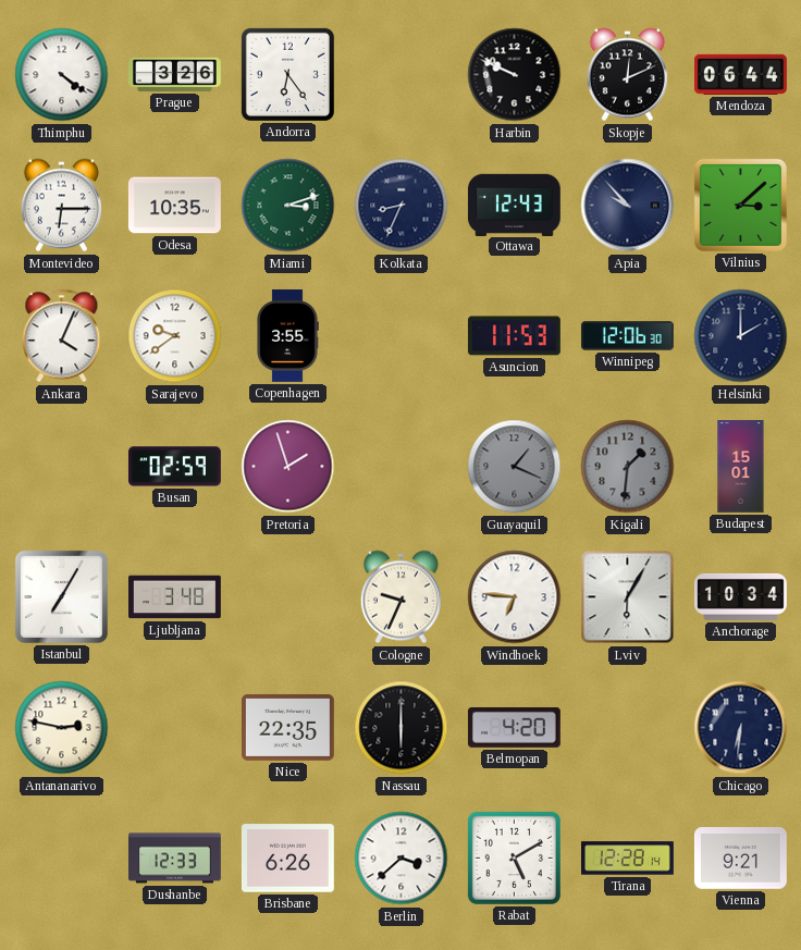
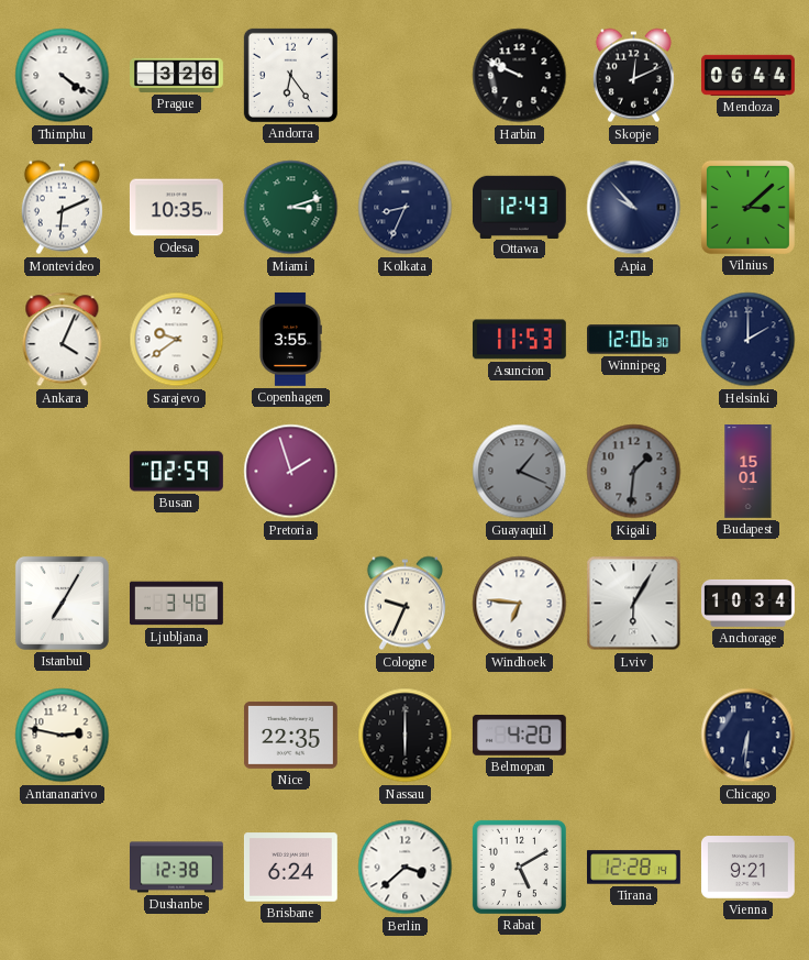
Montevideo: 6:15 -> 6:11 (62, 208)
Dushanbe: 12:33 -> 12:38 (177, 868)
Brisbane: 6:26 -> 6:24 (290, 868)
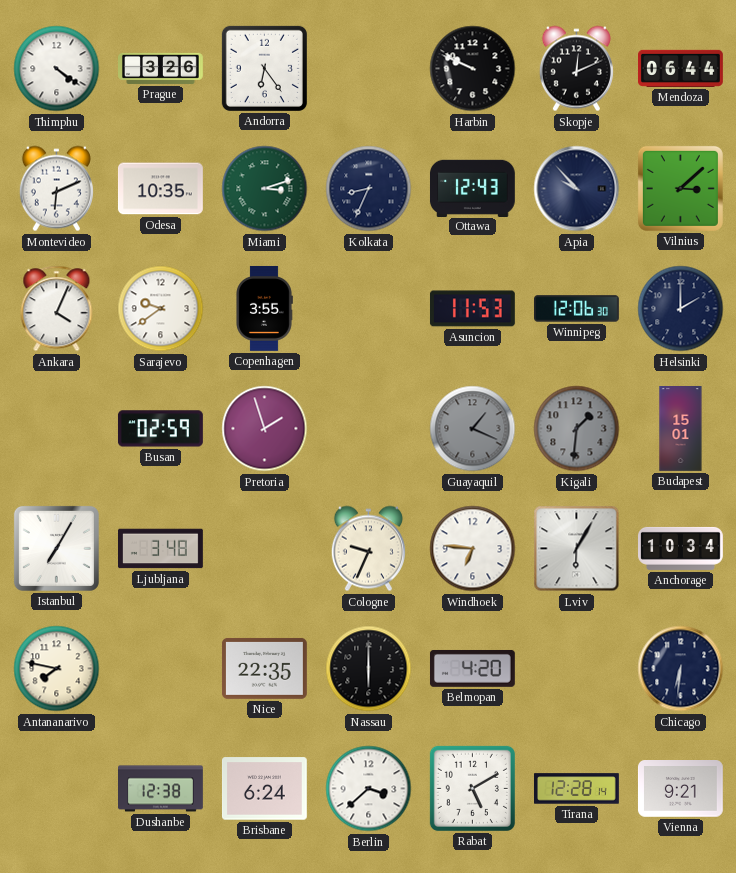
Antananarivo: 2:47 -> 7:47 (57, 669)
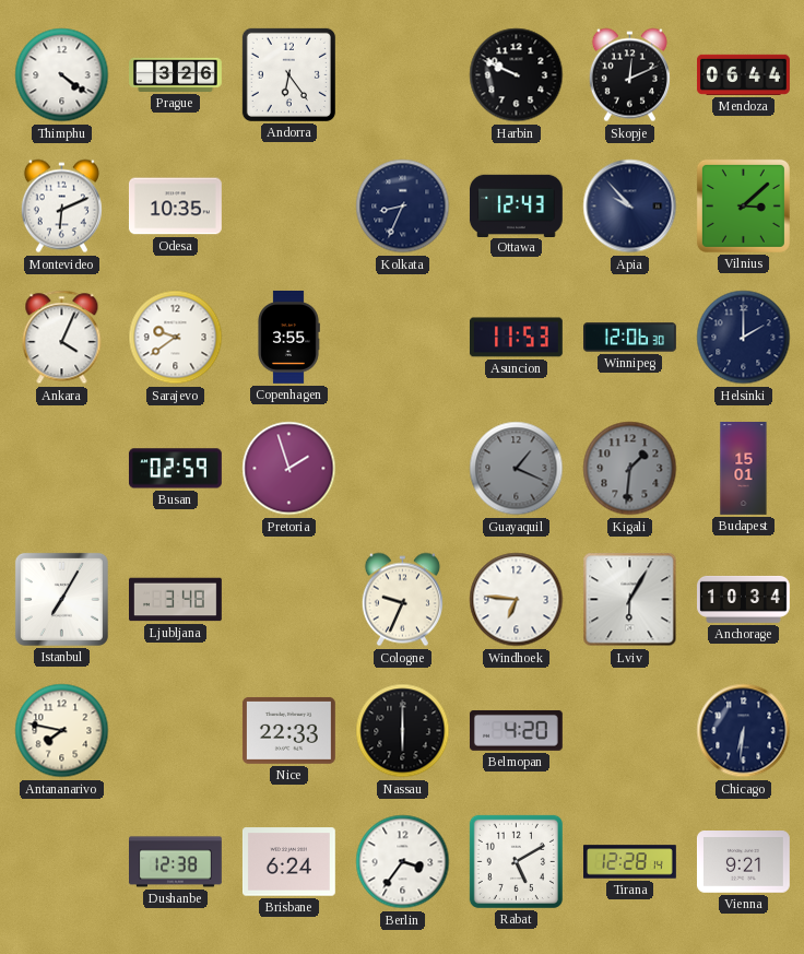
Miami: 3:12 -> none (265, 189)
Nice: 22:35 -> 22:33 (288, 730)
Berlin: 3:38 -> 3:36 (403, 862)
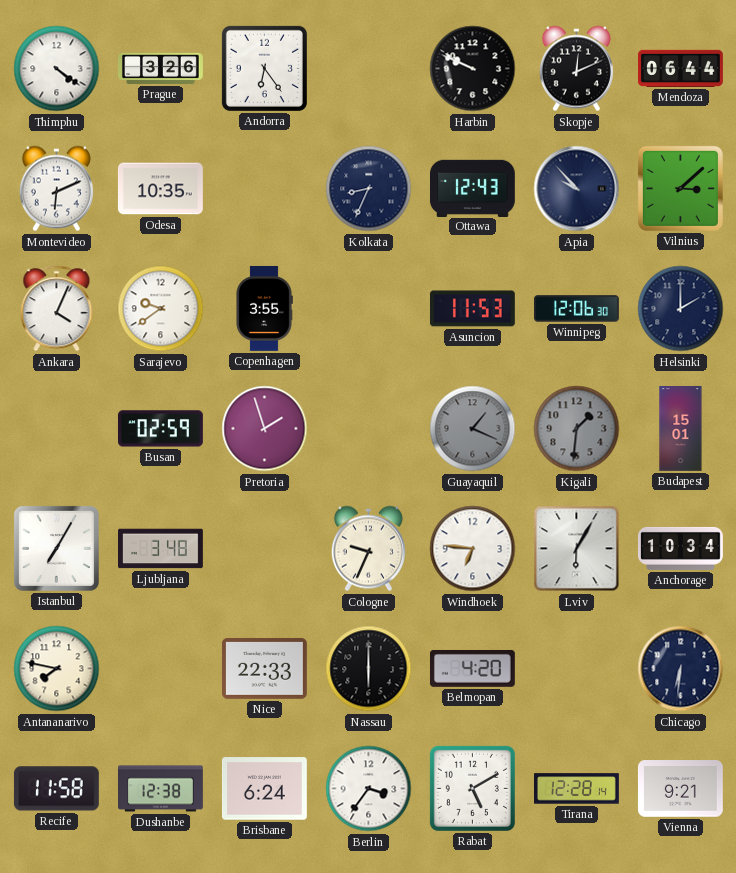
Recife: none -> 11:58 (56, 789)
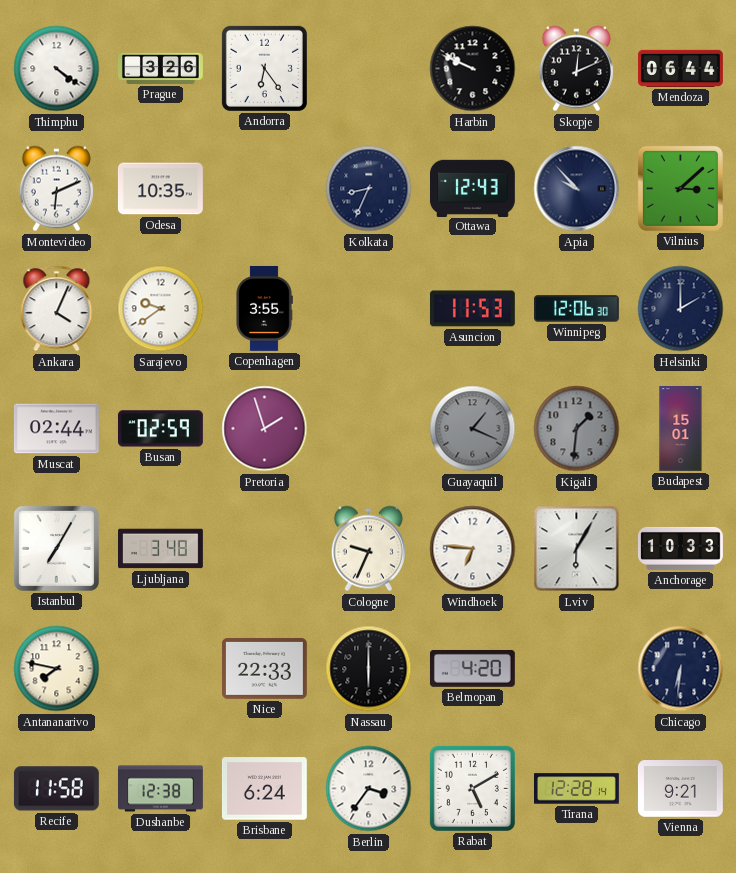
Muscat: none -> 02:44 (56, 429)
Anchorage: 10:34 -> 10:33 (681, 548)
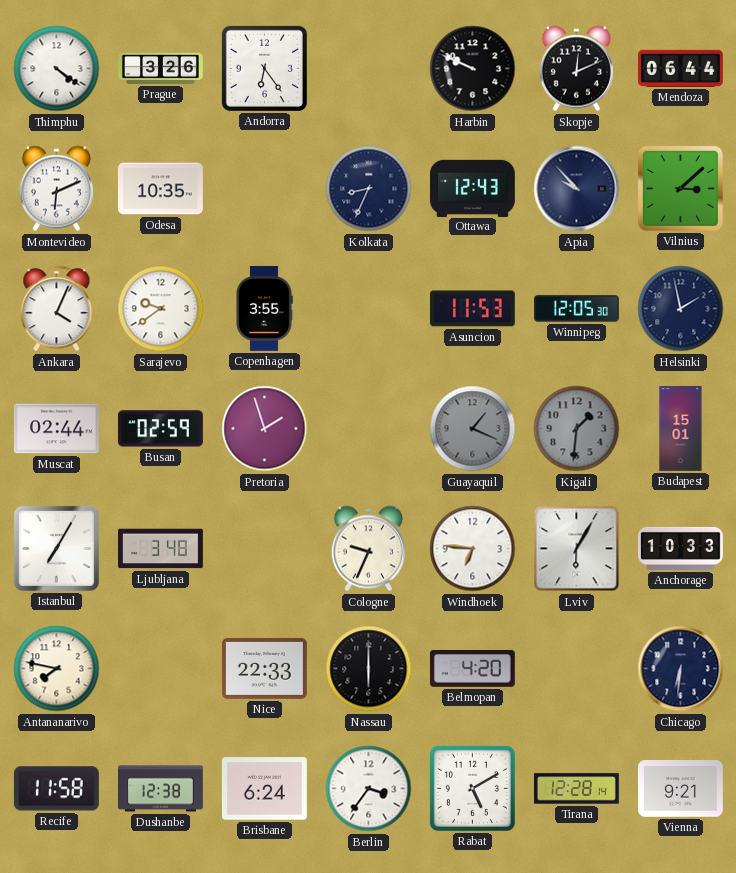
Winnipeg: 12:06 -> 12:05 (577, 309)
Helsinki: 2:00 -> 1:58 (681, 309)
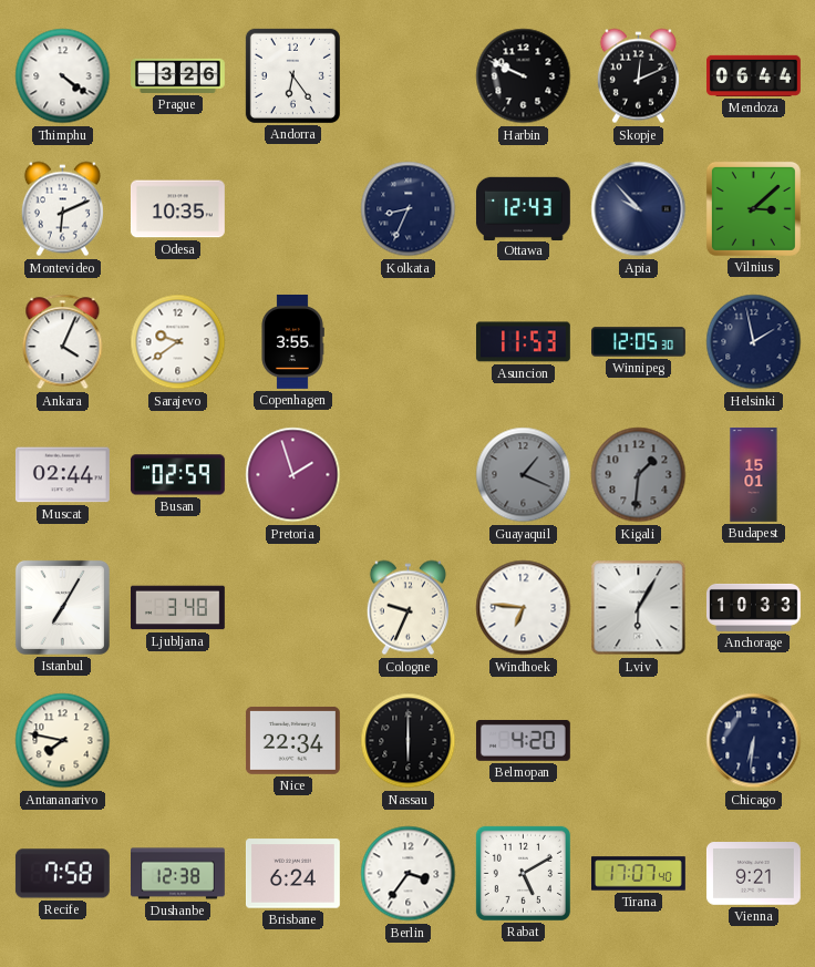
Nice: 22:33 -> 22:34 (292, 740)
Recife: 11:58 -> 7:58 (62, 874)
Tirana: 12:28 -> 17:07 (639, 874)
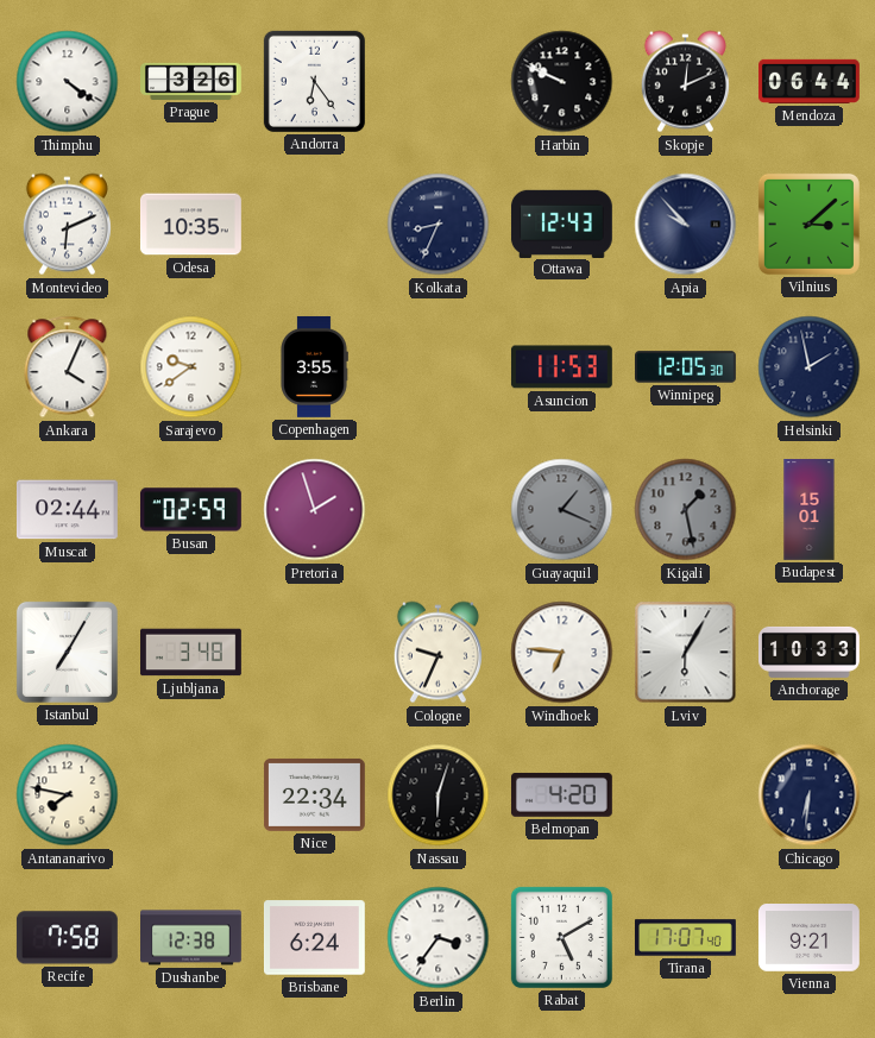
Kigali: 1:31 -> 1:28 (686, 510)
Nassau: 6:00 -> 6:03 (439, 795)
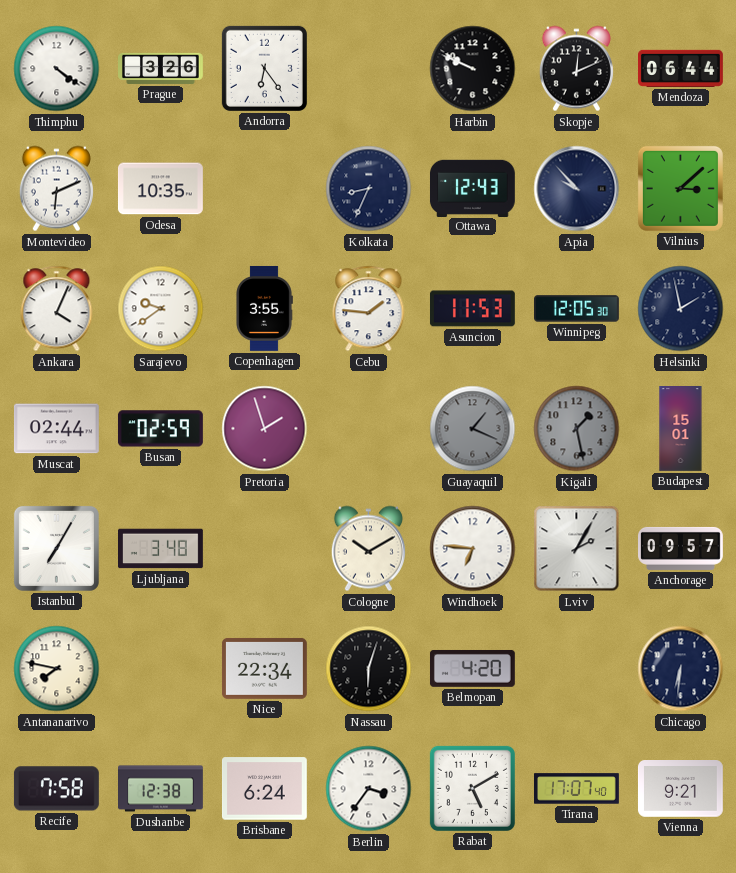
Cebu: none -> 1:46 (369, 309)
Cologne: 9:34 -> 10:10 (368, 549)
Lviv: 6:05 -> 2:05 (577, 549)
Anchorage: 10:33 -> 09:57 (681, 548)
